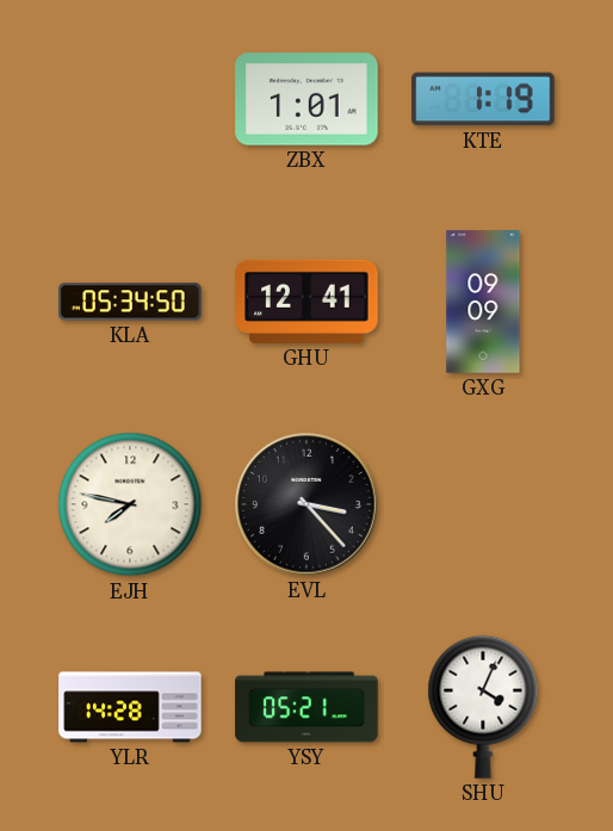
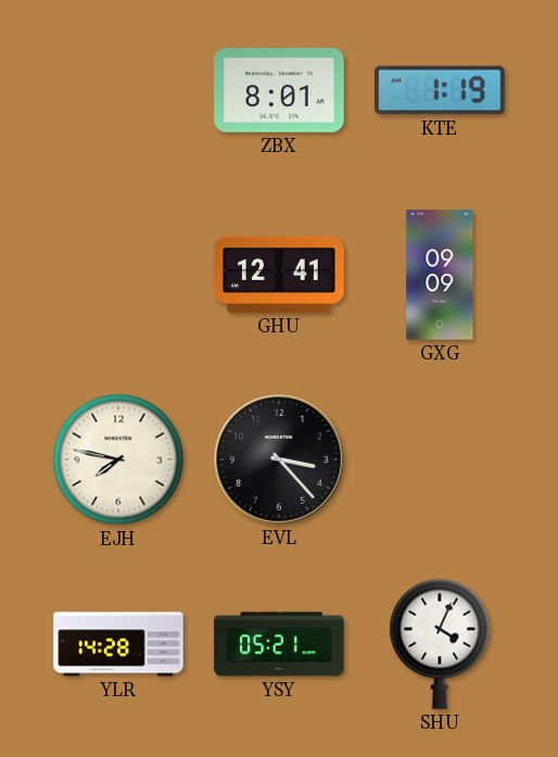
ZBX: 1:01 -> 8:01 (279, 90)
KLA: 05:34 -> none (130, 302)
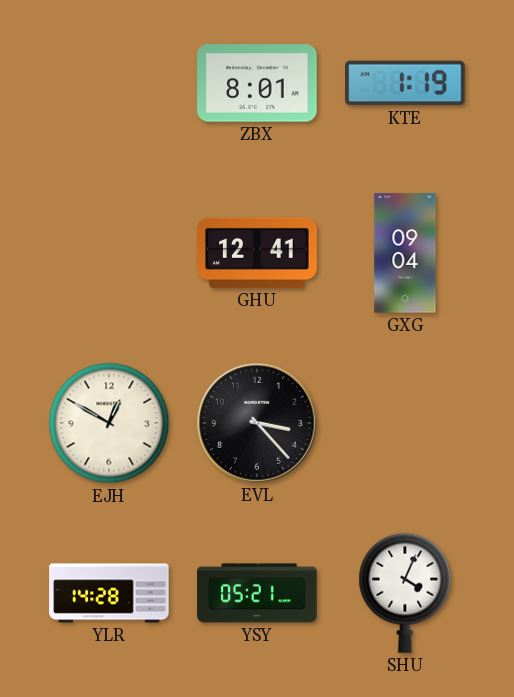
GXG: 09:09 -> 09:04 (405, 253)
EJH: 7:47 -> 12:50 (109, 423)
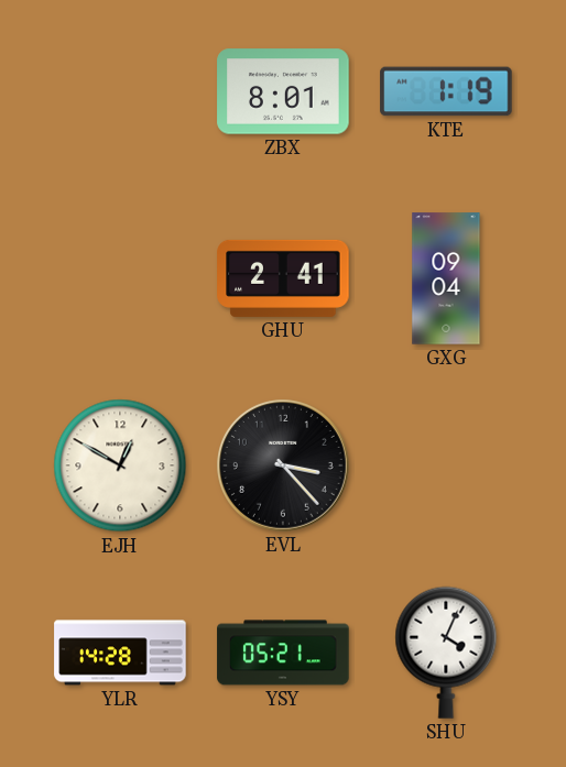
GHU: 12:41 -> 2:41 (283, 278)
